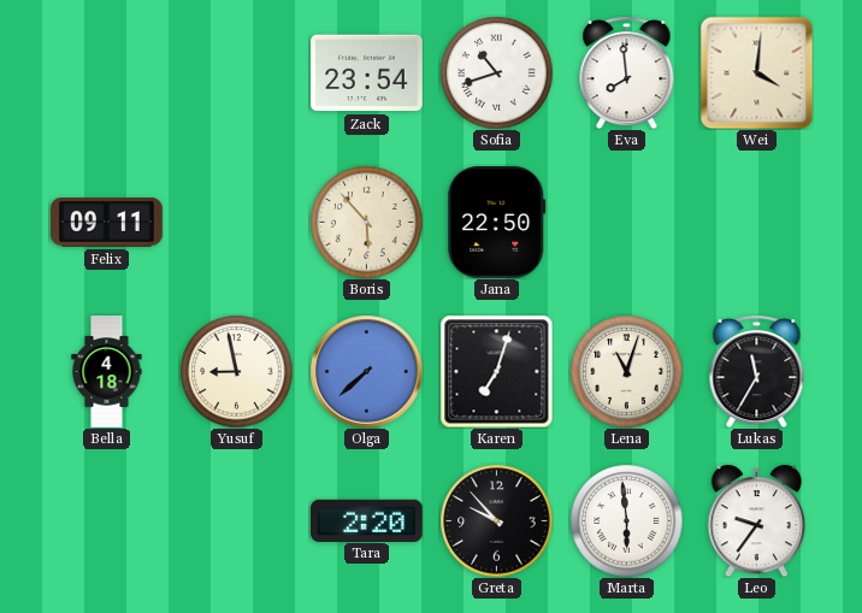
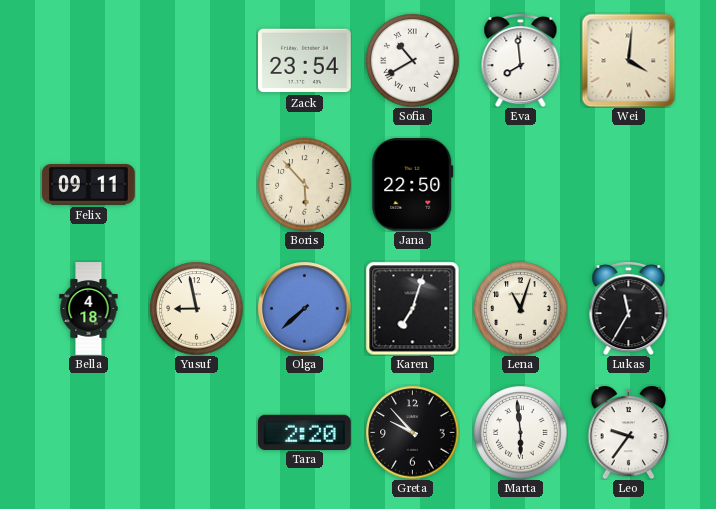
Sofia: 10:42 -> 10:40 (412, 60)
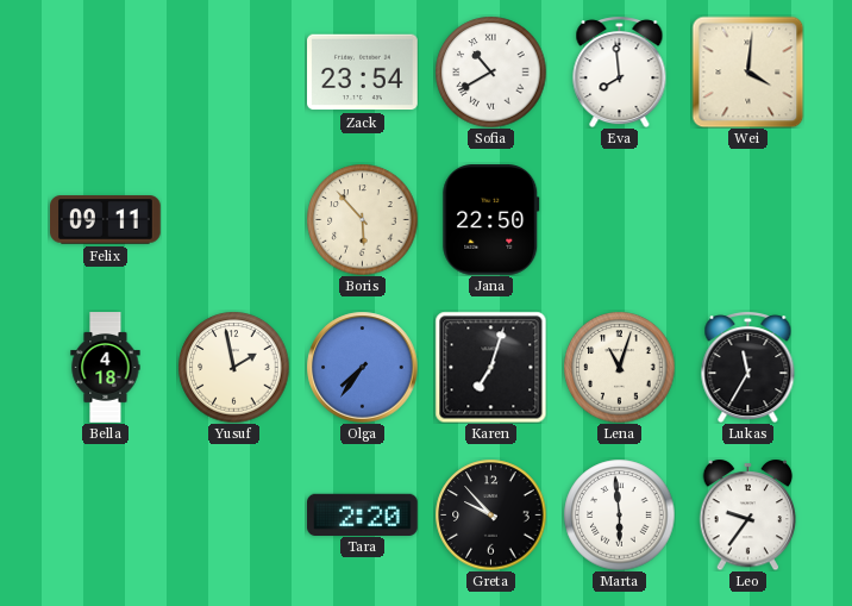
Yusuf: 8:58 -> 1:58 (233, 367)
Olga: 7:38 -> 7:36 (362, 367)
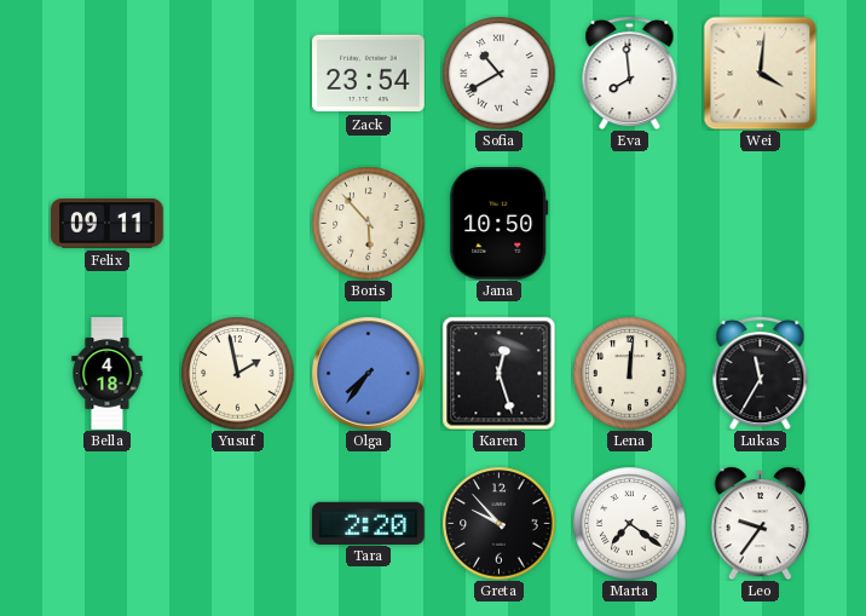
Jana: 22:50 -> 10:50 (500, 224)
Karen: 7:03 -> 12:27 (498, 373)
Lena: 11:03 -> 12:01 (629, 373)
Marta: 5:59 -> 7:21 (629, 523)
